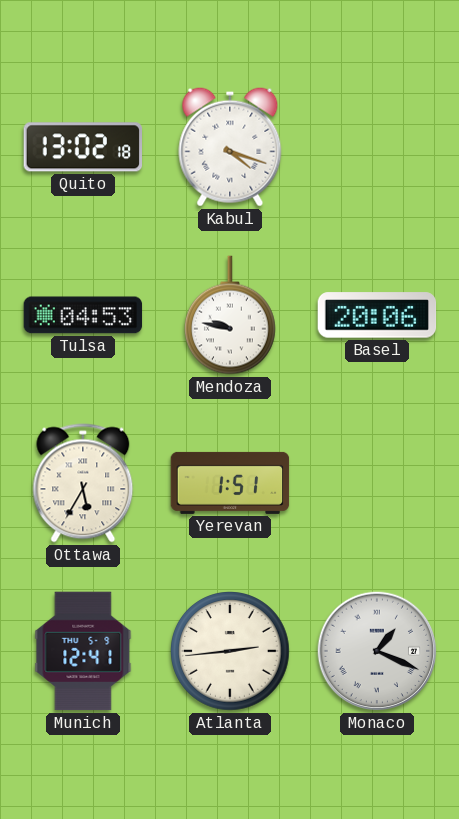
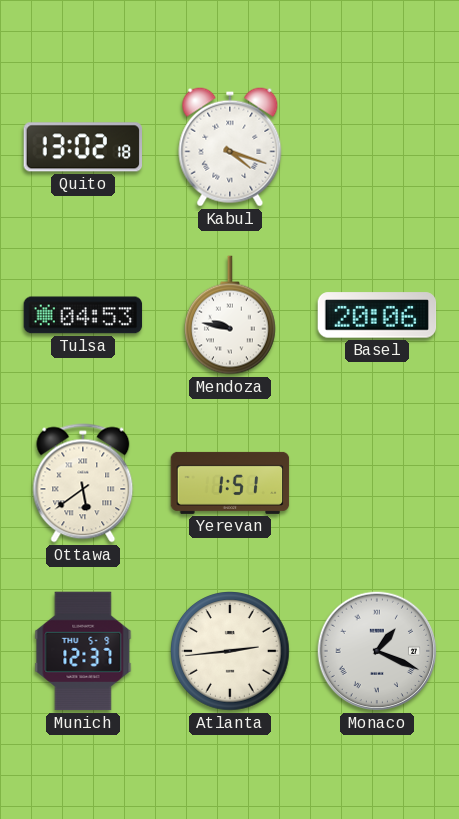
Ottawa: 5:35 -> 5:39 (83, 483)
Munich: 12:41 -> 12:37 (83, 651)
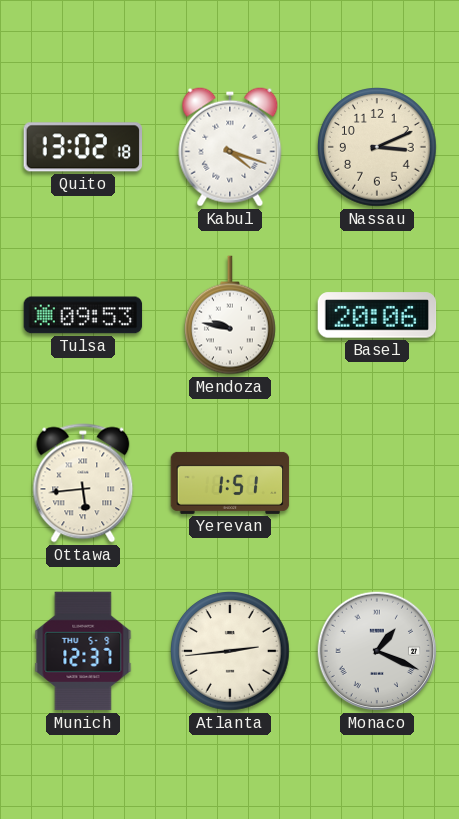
Nassau: none -> 3:11 (377, 147)
Tulsa: 04:53 -> 09:53 (83, 315)
Ottawa: 5:39 -> 5:44 (83, 483)
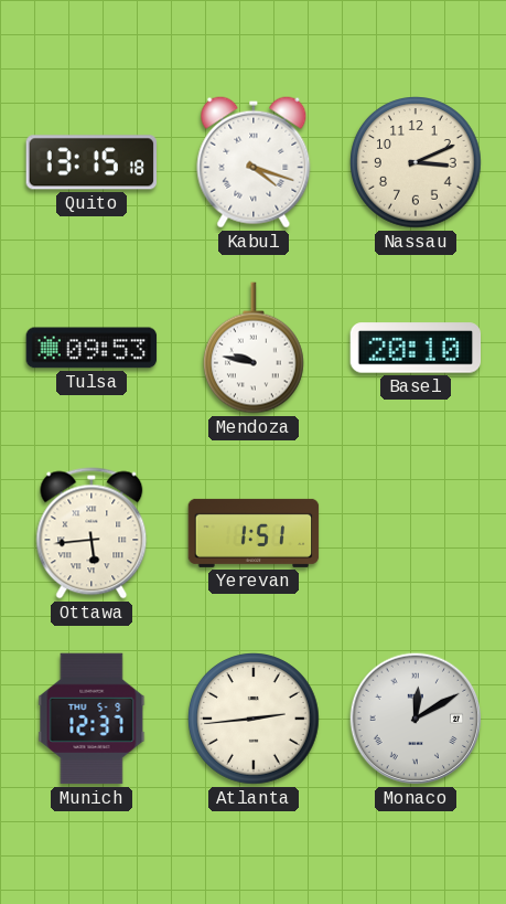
Quito: 13:02 -> 13:15 (90, 162)
Basel: 20:06 -> 20:10 (416, 348)
Monaco: 1:19 -> 12:10 (416, 719)
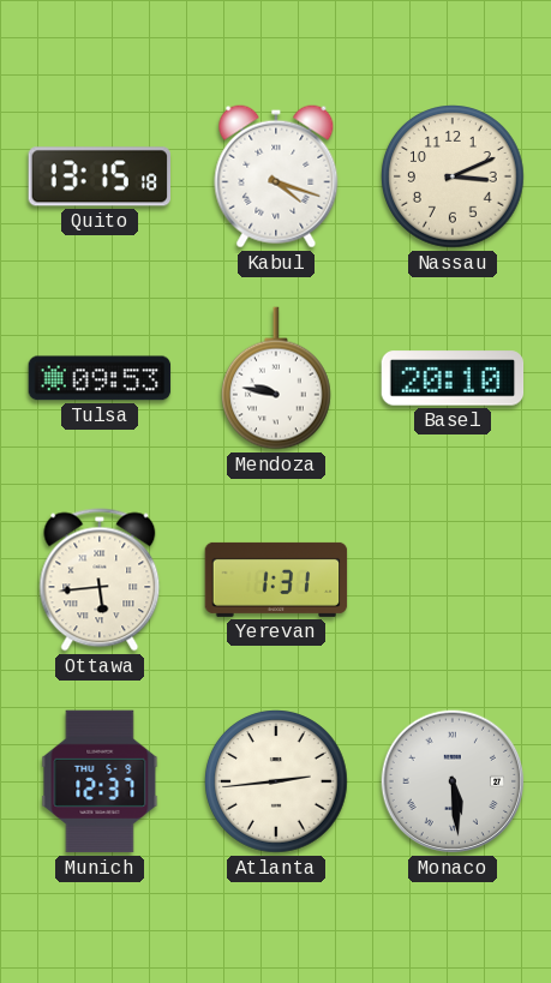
Yerevan: 1:51 -> 1:31 (276, 580)
Monaco: 12:10 -> 5:29 (453, 781)
